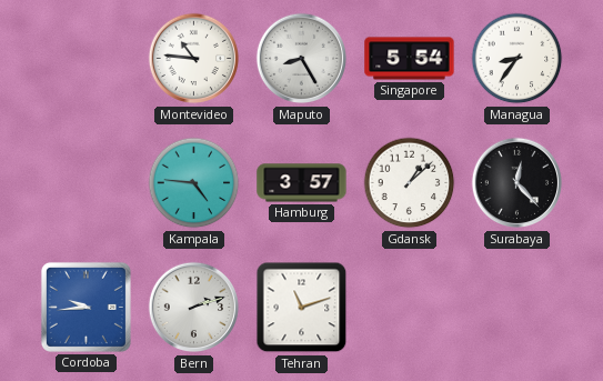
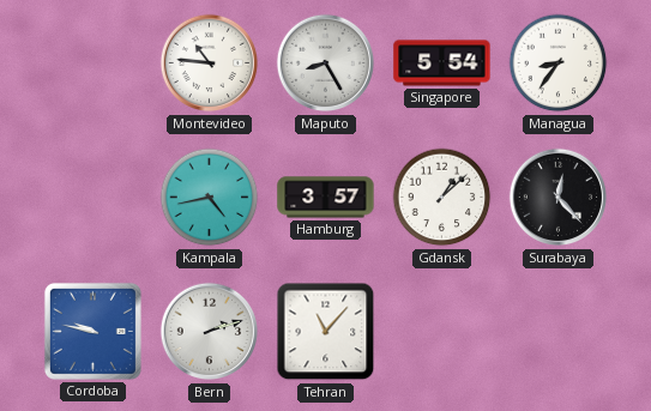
Kampala: 4:46 -> 4:43 (210, 198)
Cordoba: 9:44 -> 9:47 (92, 331)
Tehran: 11:12 -> 11:07 (326, 332)
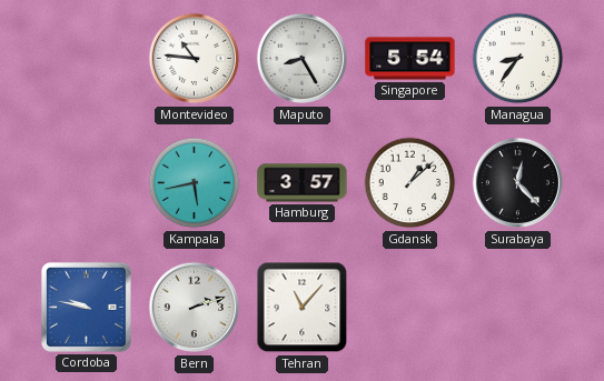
Kampala: 4:43 -> 5:43 (195, 183)
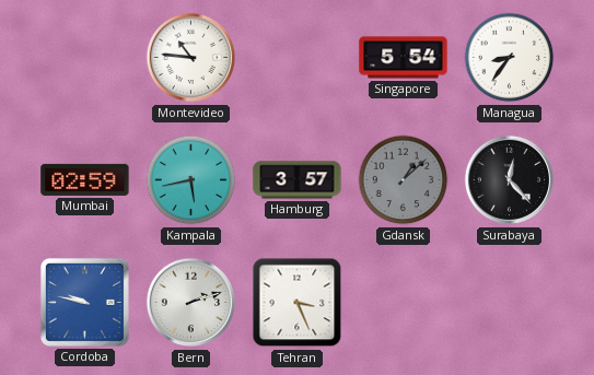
Maputo: 8:25 -> none (303, 59)
Mumbai: none -> 02:59 (85, 179)
Gdansk dial: white -> grey (404, 180)
Tehran: 11:07 -> 3:26 (298, 303)
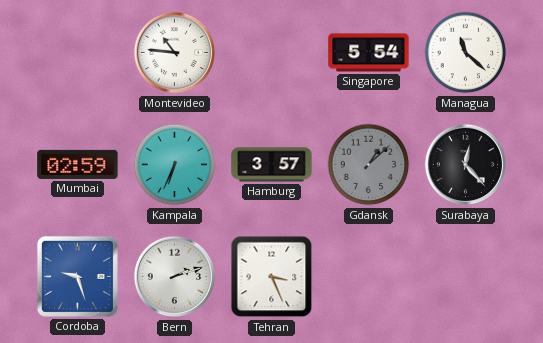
Managua: 8:36 -> 11:22 (466, 53)
Kampala: 5:43 -> 6:34 (175, 165)
Cordoba: 9:47 -> 9:27 (77, 276)
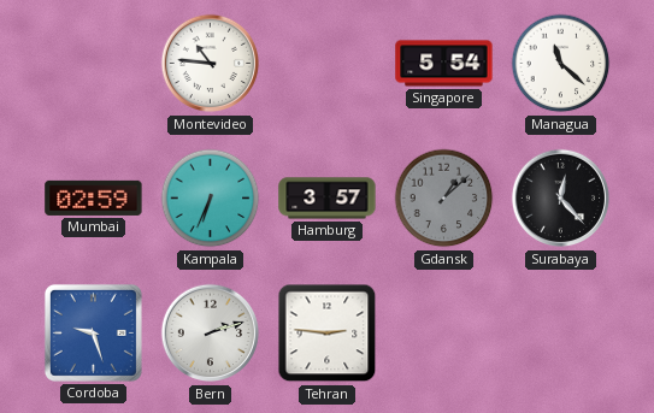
Tehran: 3:26 -> 2:46 (328, 334)
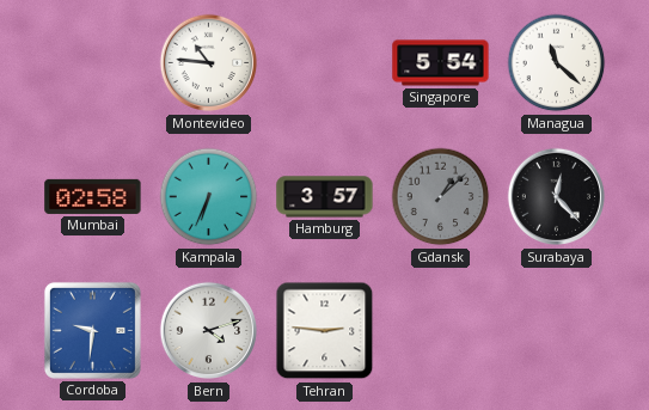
Mumbai: 02:59 -> 02:58 (93, 196)
Cordoba: 9:27 -> 9:31 (92, 330)
Bern: 2:12 -> 4:12 (209, 331)
